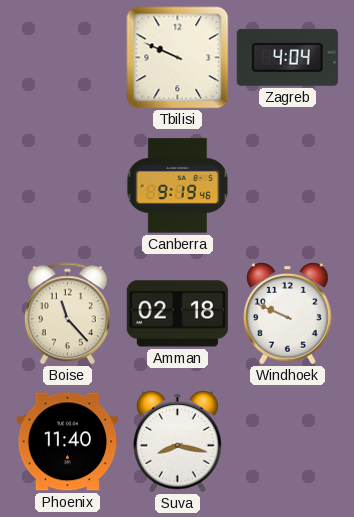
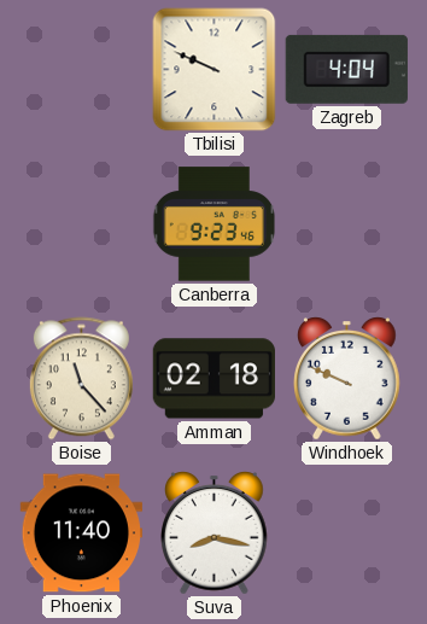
Canberra: 9:19 -> 9:23 (213, 224)
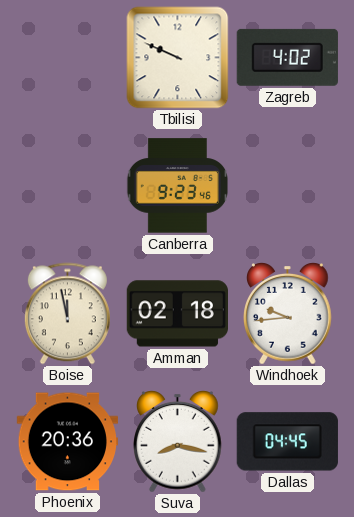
Zagreb: 4:04 -> 4:02 (287, 57)
Boise: 11:23 -> 11:58 (67, 314)
Windhoek: 9:49 -> 9:44 (288, 314)
Phoenix: 11:40 -> 20:36 (67, 442)
Dallas: none -> 04:45 (287, 442)
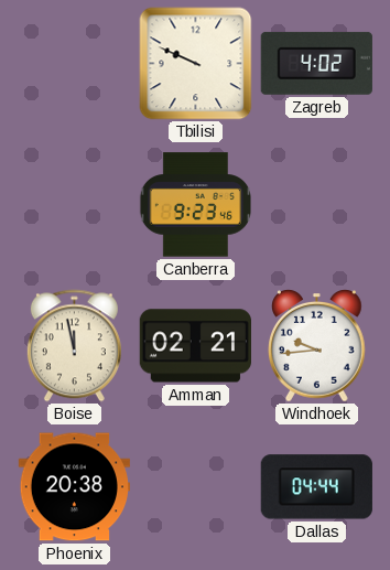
Amman: 02:18 -> 02:21 (195, 346)
Phoenix: 20:36 -> 20:38 (74, 487)
Suva: 8:17 -> none (178, 442)
Dallas: 04:45 -> 04:44 (316, 487)
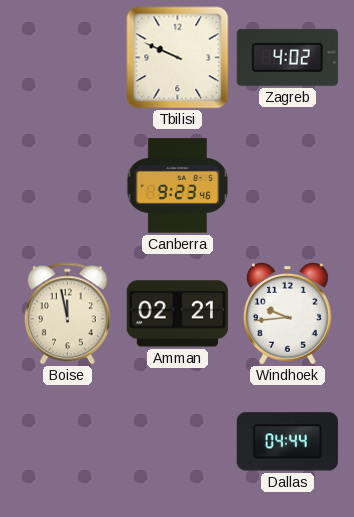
Phoenix: 20:38 -> none (74, 487)
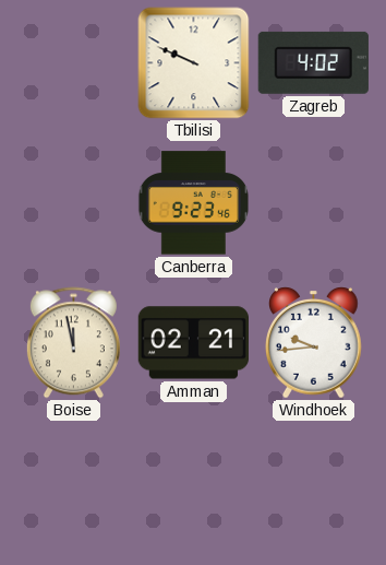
Dallas: 04:44 -> none (287, 442)
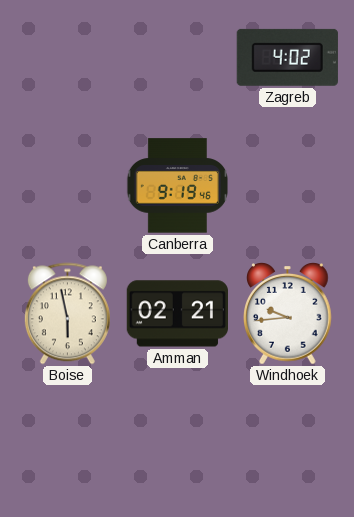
Tbilisi: 9:49 -> none (194, 63)
Canberra: 9:23 -> 9:19 (177, 186)
Boise: 11:58 -> 5:58 (67, 314)
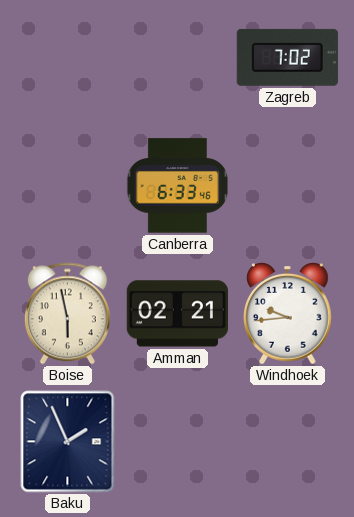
Zagreb: 4:02 -> 7:02 (287, 57)
Canberra: 9:19 -> 6:33 (177, 186)
Baku: none -> 1:56 (68, 442)
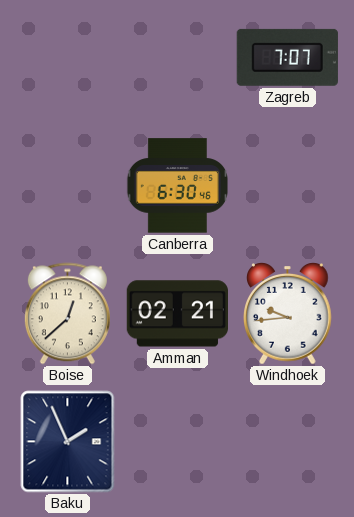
Zagreb: 7:02 -> 7:07 (287, 57)
Canberra: 6:33 -> 6:30 (177, 186)
Boise: 5:58 -> 12:38 (67, 314)
